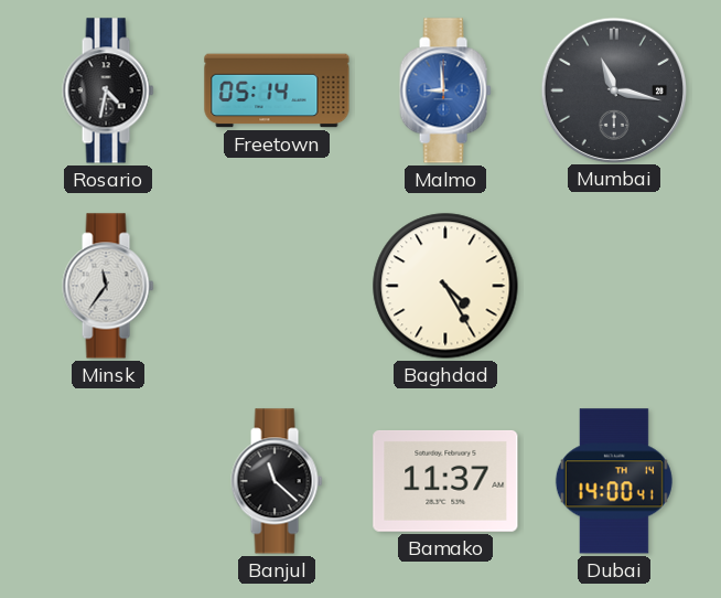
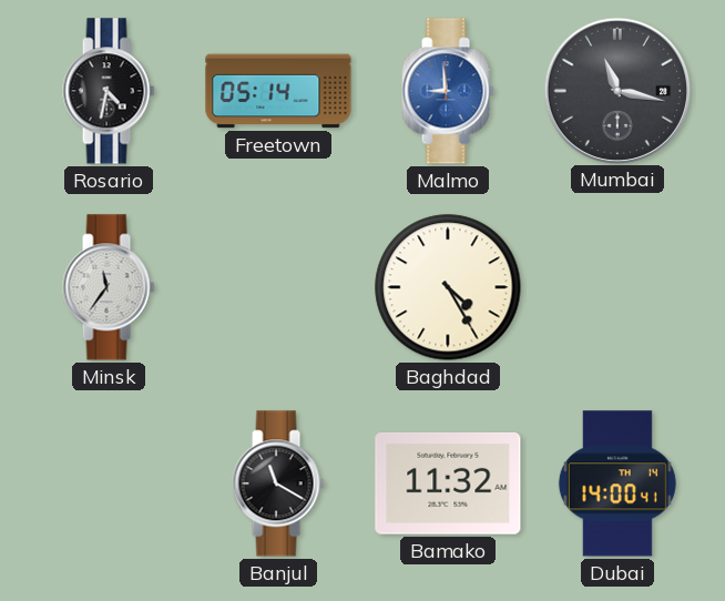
Banjul: 11:22 -> 11:20 (278, 483)
Bamako: 11:37 -> 11:32 (448, 483)
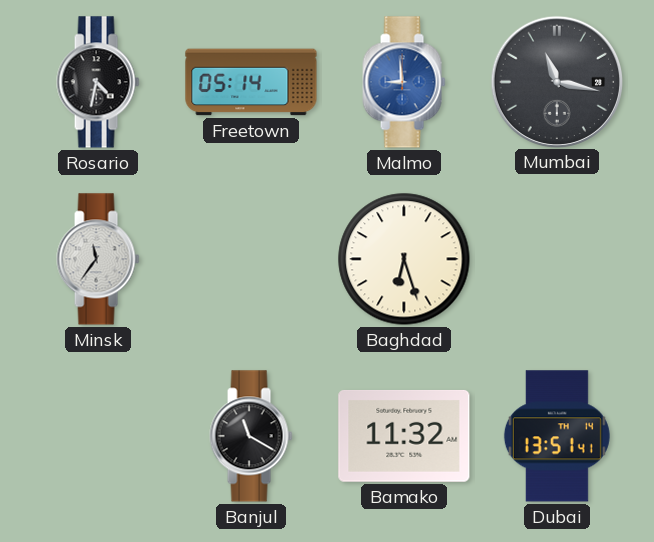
Baghdad: 4:25 -> 6:27 (404, 259)
Dubai: 14:00 -> 13:51 (557, 436)
